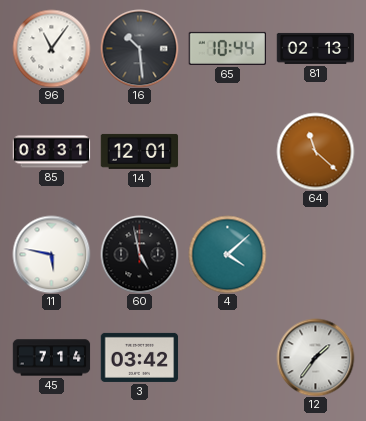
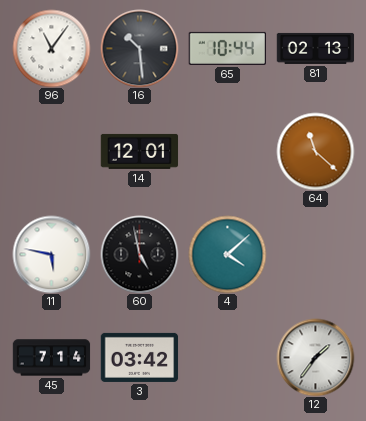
85: 08:31 -> none (51, 152)
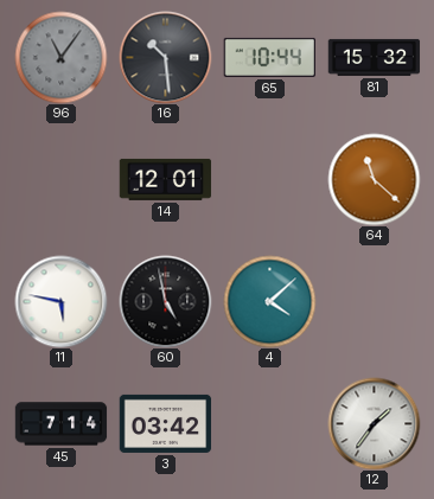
96 dial: white -> grey (60, 57)
81: 02:13 -> 15:32 (374, 57)
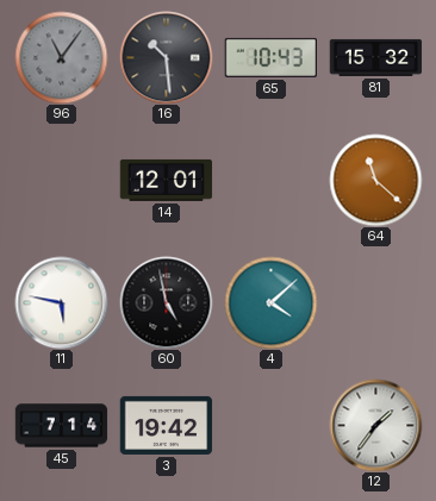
65: 10:44 -> 10:43 (270, 57)
3: 03:42 -> 19:42 (166, 425)
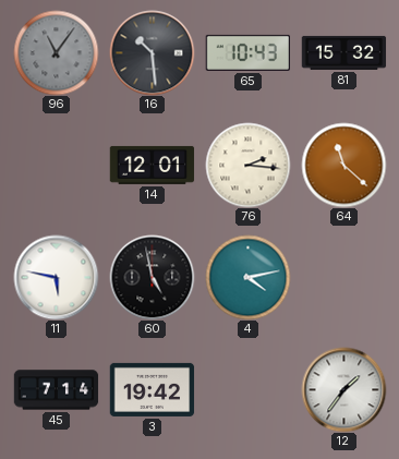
76: none -> 2:16 (247, 165)
4: 4:08 -> 4:13 (247, 277)
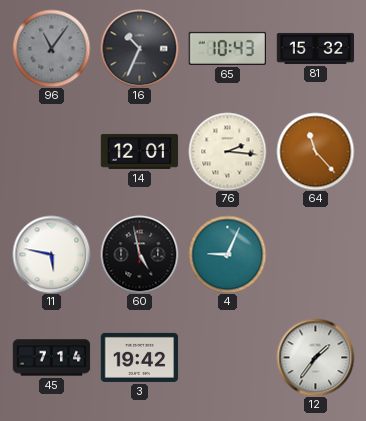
16: 10:29 -> 10:34 (139, 48)
64: 11:22 -> 11:23 (315, 151)
4: 4:13 -> 9:04 (227, 254)
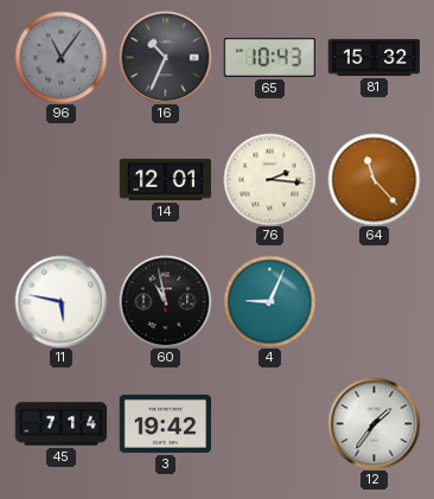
60: 4:58 -> 10:58 (165, 301)
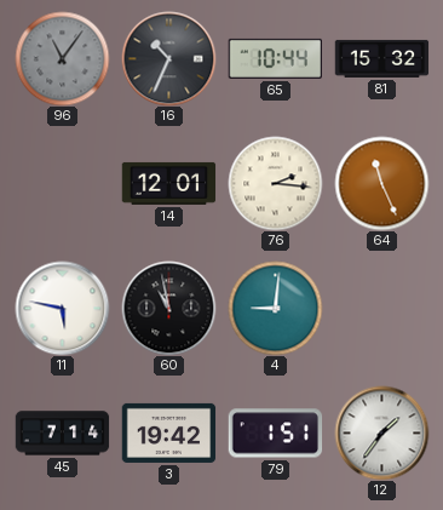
65: 10:43 -> 10:44 (275, 58)
64: 11:23 -> 11:26 (381, 183)
4: 9:04 -> 9:01 (275, 308)
79: none -> 1:51 (275, 434)
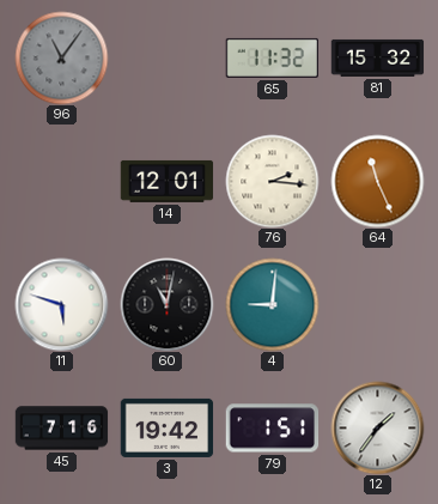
16: 10:34 -> none (168, 58)
65: 10:44 -> 11:32 (272, 57)
11: 5:47 -> 5:48 (61, 304)
60: 10:58 -> 11:02 (166, 304)
45: 7:14 -> 7:16 (61, 429)
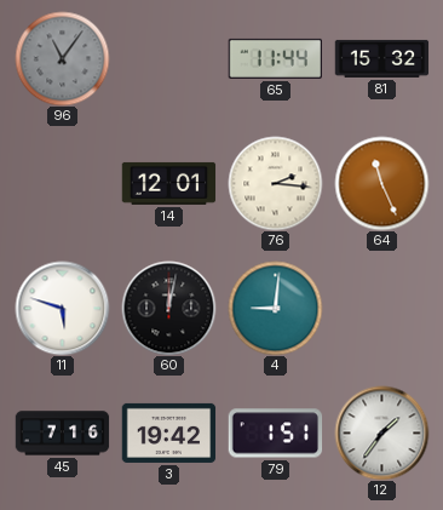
65: 11:32 -> 11:44 (275, 58)
60: 11:02 -> 12:02 (168, 308)
